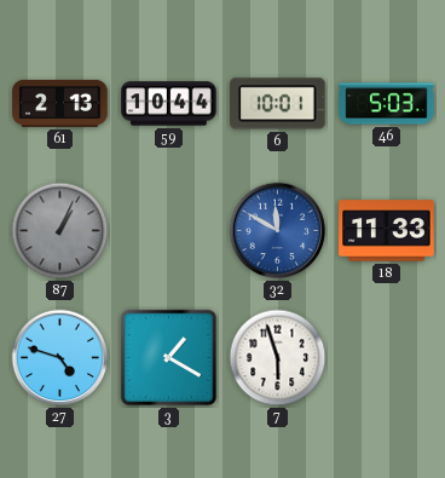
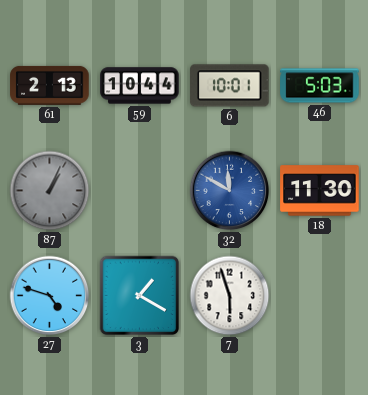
18: 11:33 -> 11:30 (320, 191)
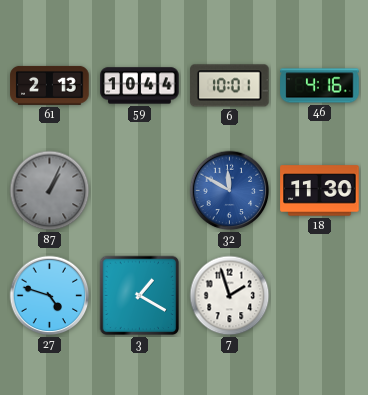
46: 5:03 -> 4:16 (320, 86)
7: 5:57 -> 1:57 (230, 296)
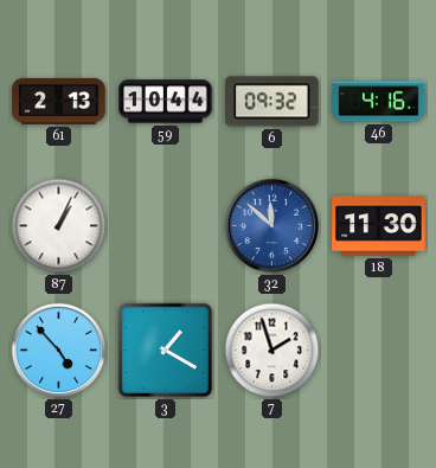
6: 10:01 -> 09:32 (272, 102)
87 dial: grey -> white (59, 226)
32: 11:50 -> 11:52 (272, 226)
27: 4:48 -> 4:53 (59, 351)
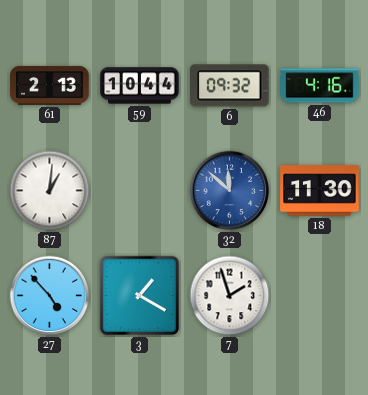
87: 1:04 -> 1:01 (50, 191)
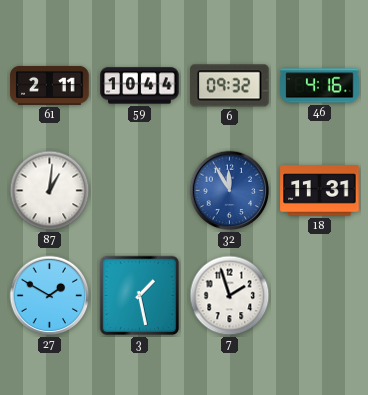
61: 2:13 -> 2:11 (50, 85)
32: 11:52 -> 11:55 (230, 191)
18: 11:30 -> 11:31 (320, 191)
27: 4:53 -> 1:50 (50, 296)
3: 1:20 -> 1:28 (140, 296)
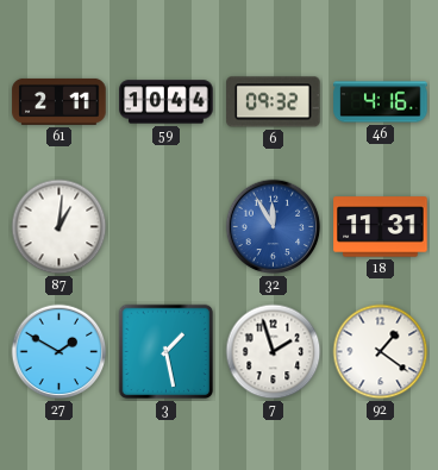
92: none -> 1:21 (381, 352)
